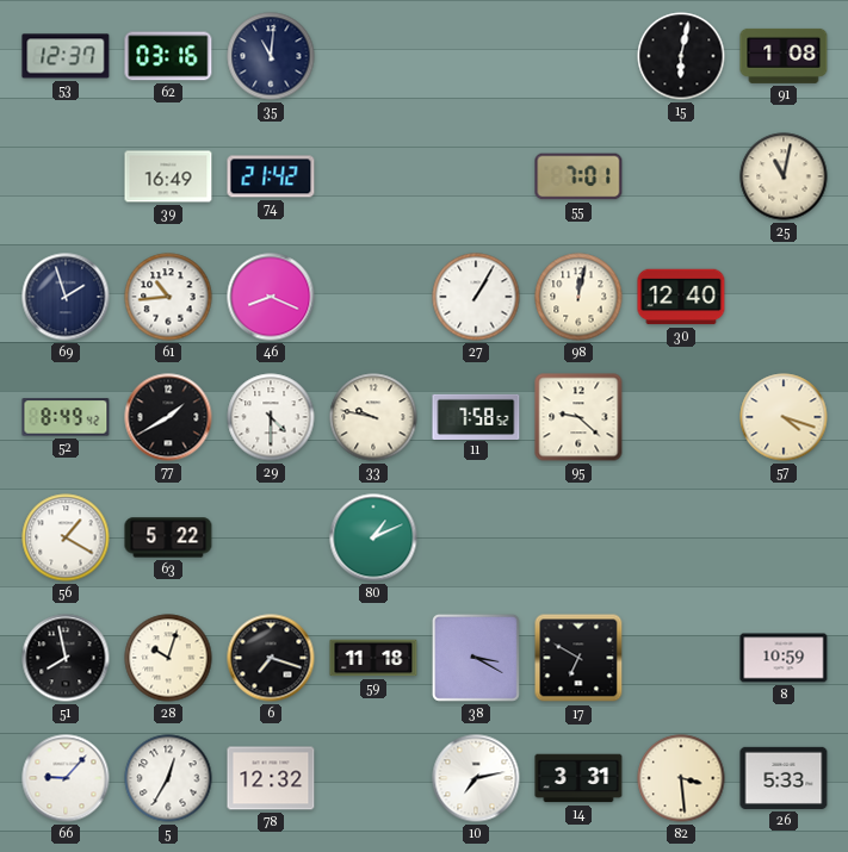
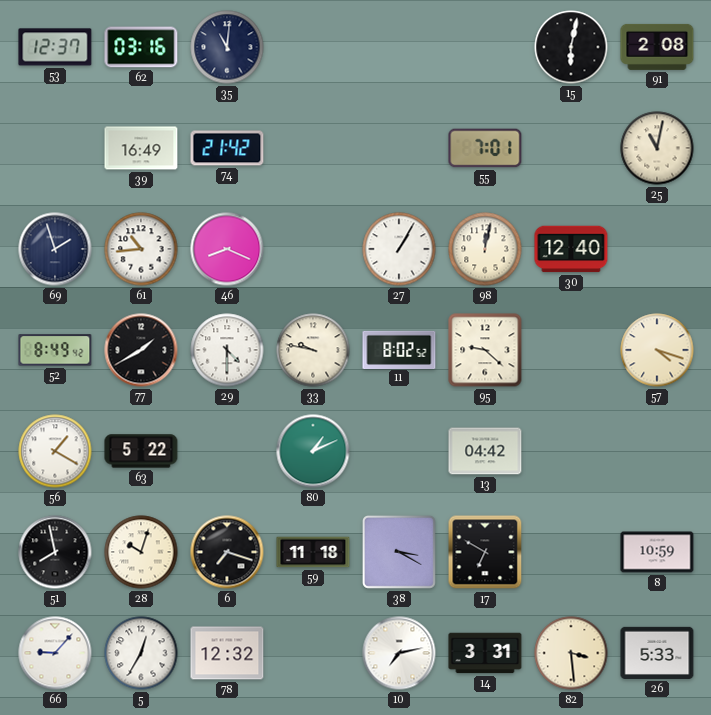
91: 1:08 -> 2:08 (657, 47)
11: 7:58 -> 8:02 (399, 349)
13: none -> 04:42 (485, 451)
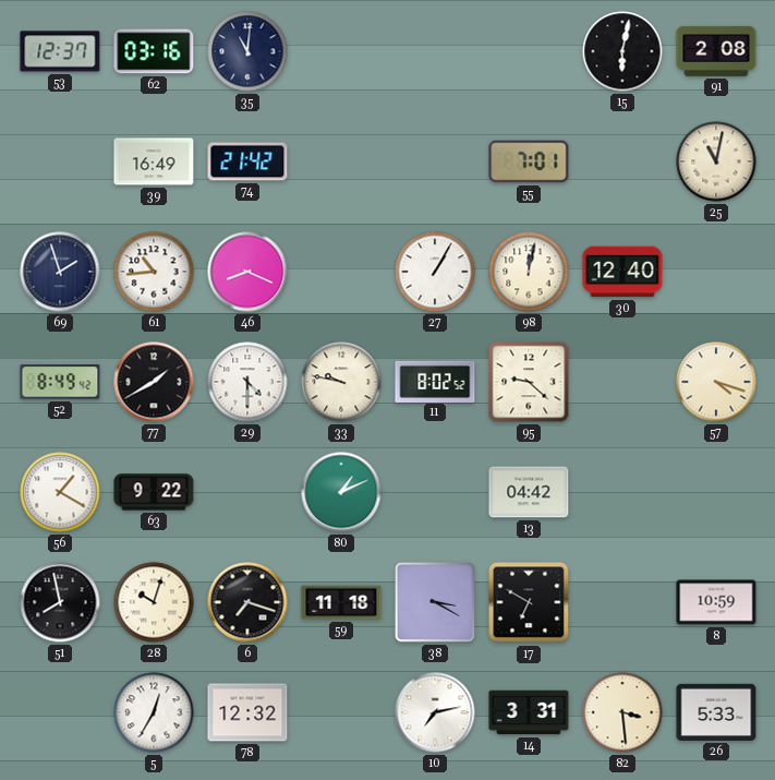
63: 5:22 -> 9:22 (154, 492)
66: 9:07 -> none (55, 653)
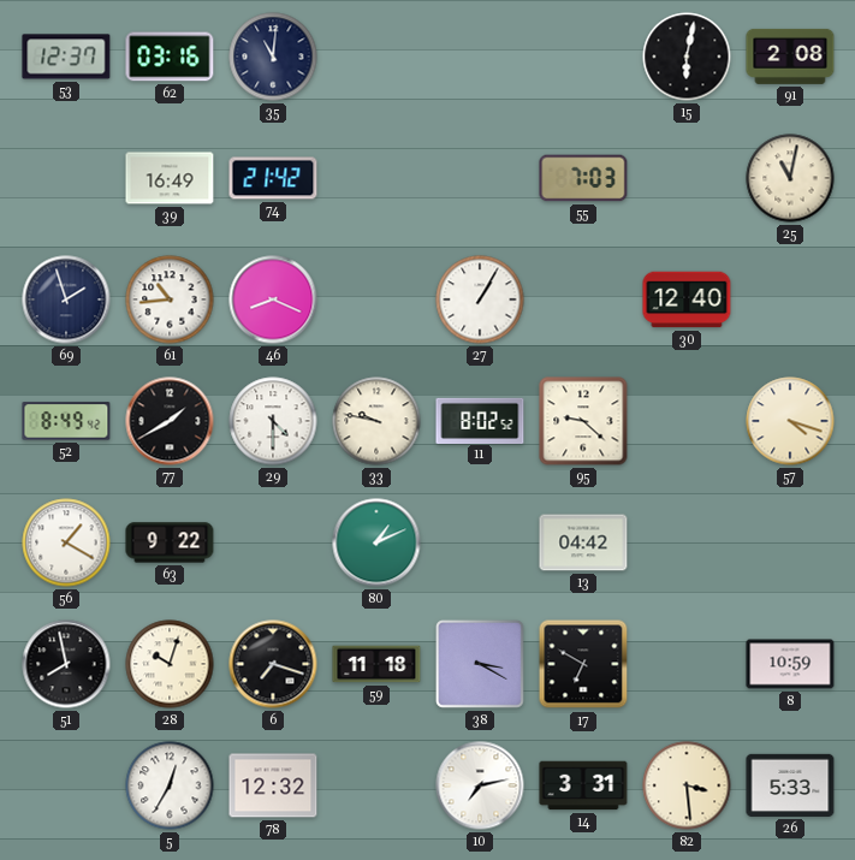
55: 7:01 -> 7:03 (583, 178)
98: 12:02 -> none (529, 272)
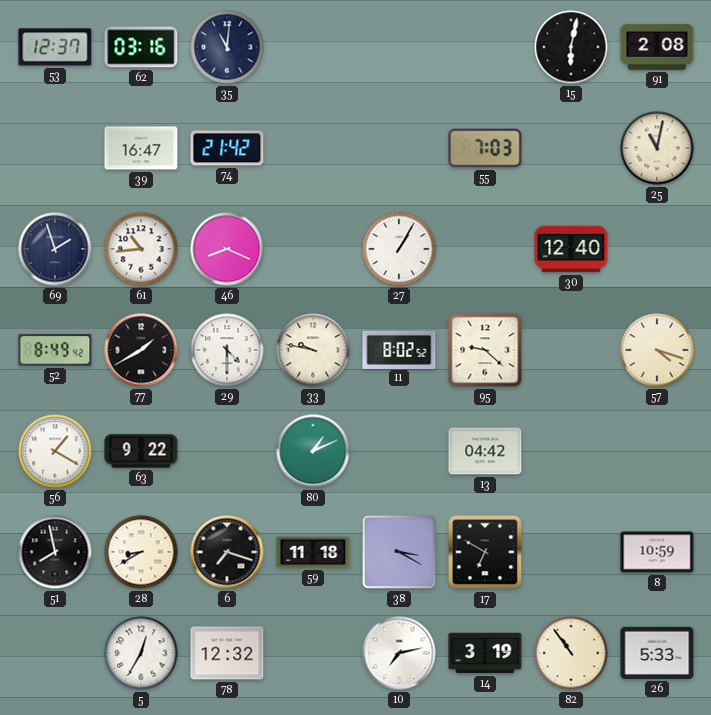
39: 16:49 -> 16:47 (141, 148)
28: 10:03 -> 8:40 (141, 552)
14: 3:31 -> 3:19 (485, 653)
82: 3:29 -> 10:54 (571, 653)
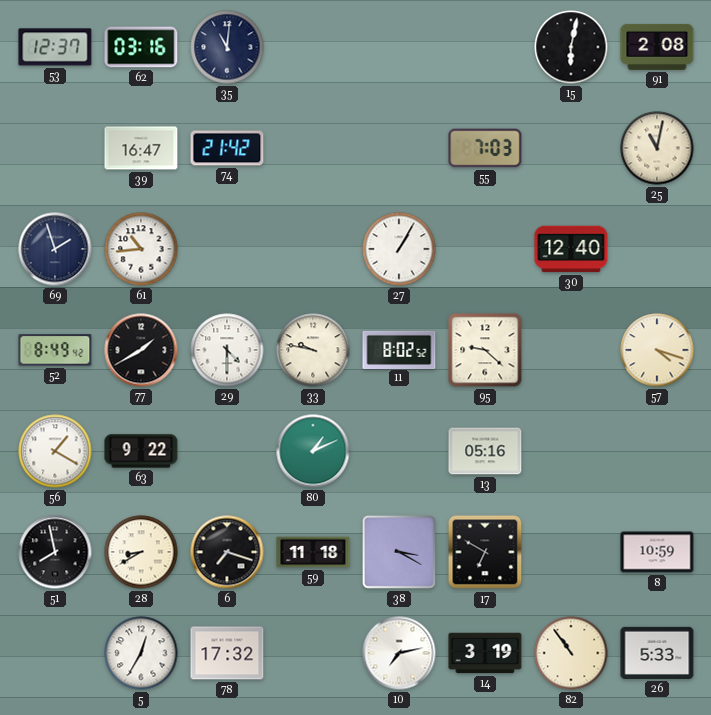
46: 8:19 -> none (227, 249)
13: 04:42 -> 05:16 (485, 451)
78: 12:32 -> 17:32 (227, 653)
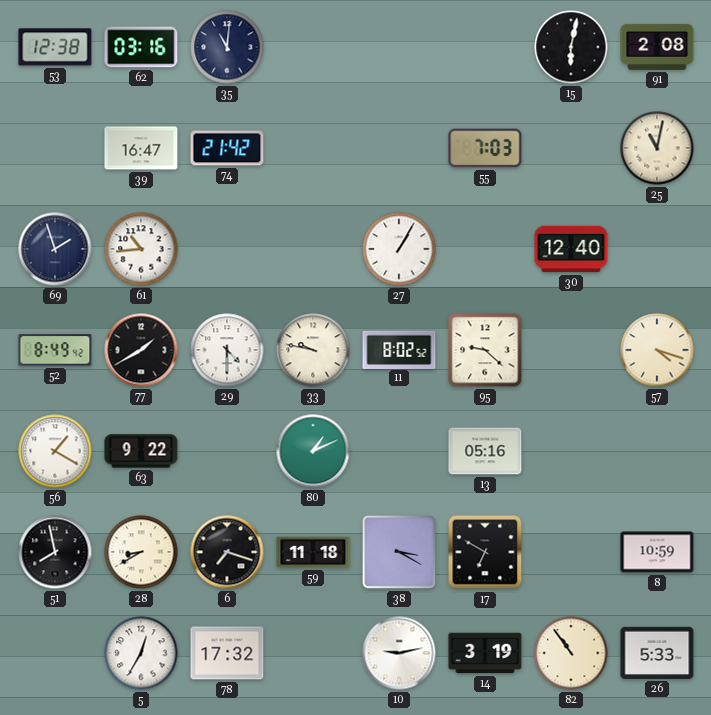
53: 12:37 -> 12:38 (55, 47)
10: 7:13 -> 9:13 (399, 653)
